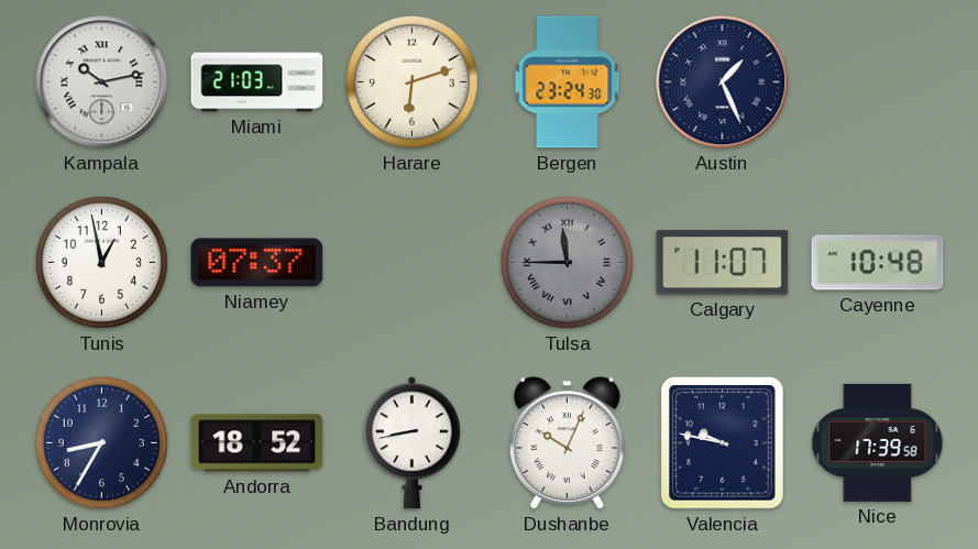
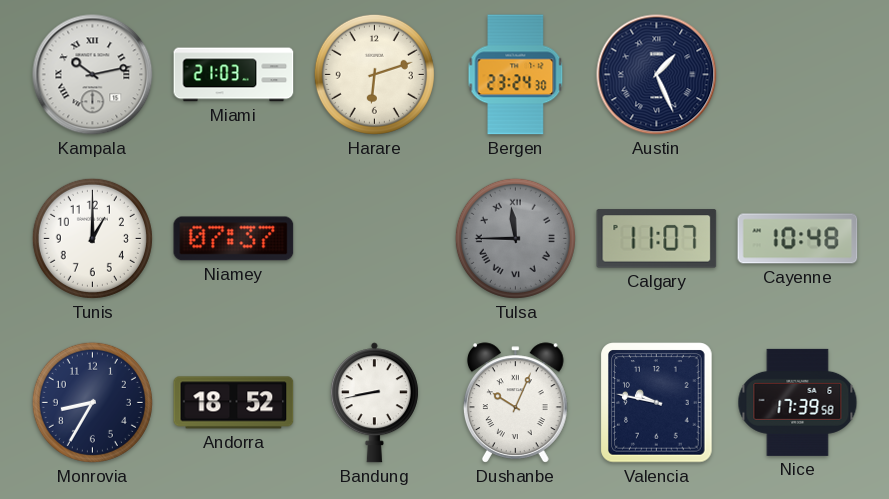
Tunis: 12:58 -> 1:00 (92, 238)
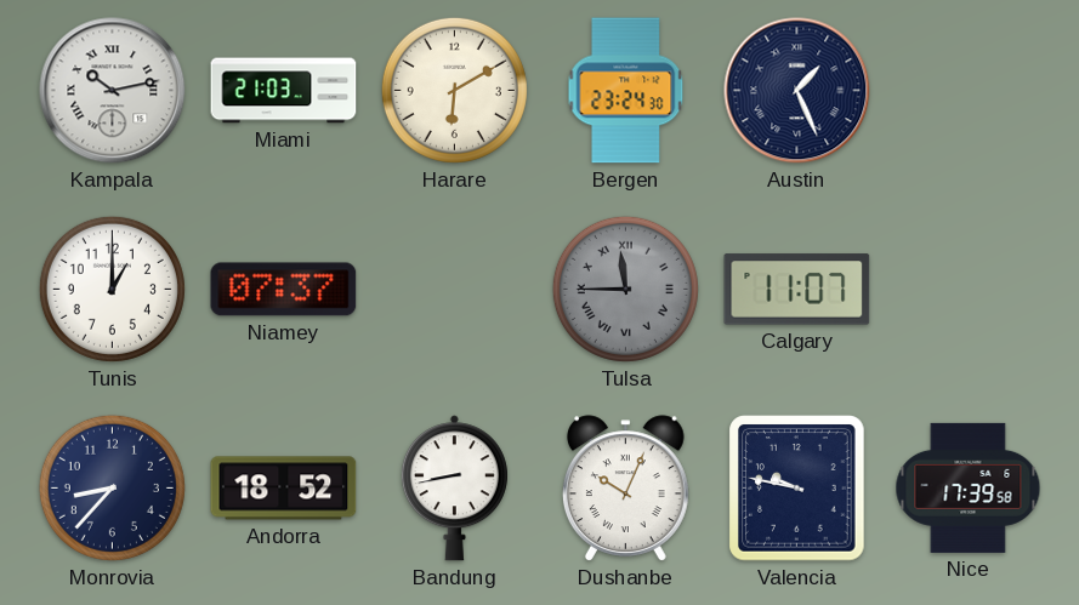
Harare: 6:12 -> 6:10 (454, 90)
Cayenne: 10:48 -> none (798, 239)
Monrovia: 8:35 -> 8:37 (112, 487)
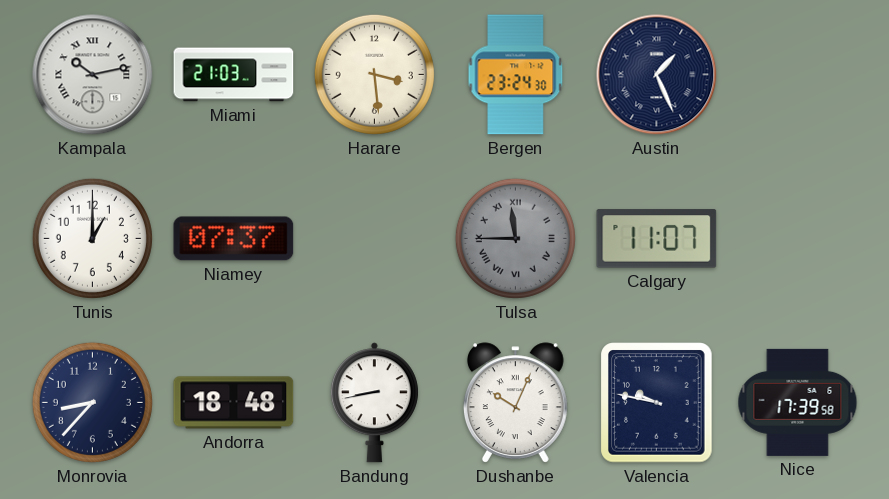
Harare: 6:10 -> 3:29 (374, 74)
Andorra: 18:52 -> 18:48 (234, 403)
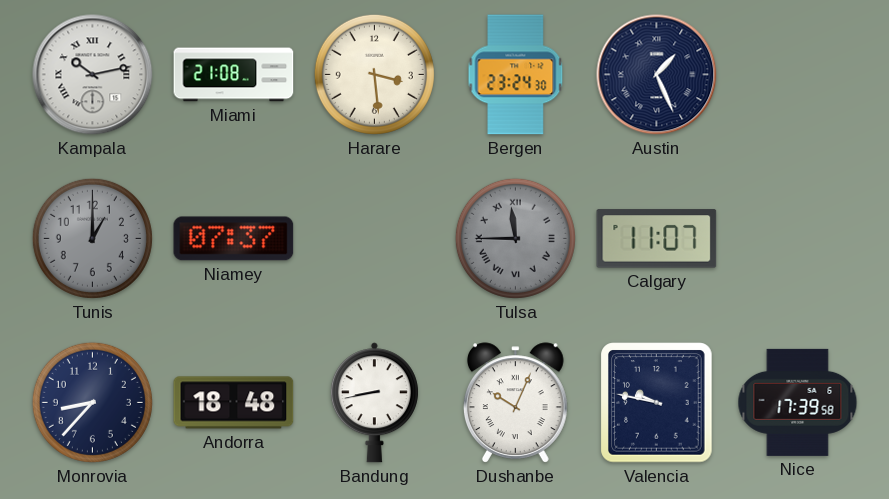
Miami: 21:03 -> 21:08 (234, 75)
Tunis dial: white -> grey (92, 238)
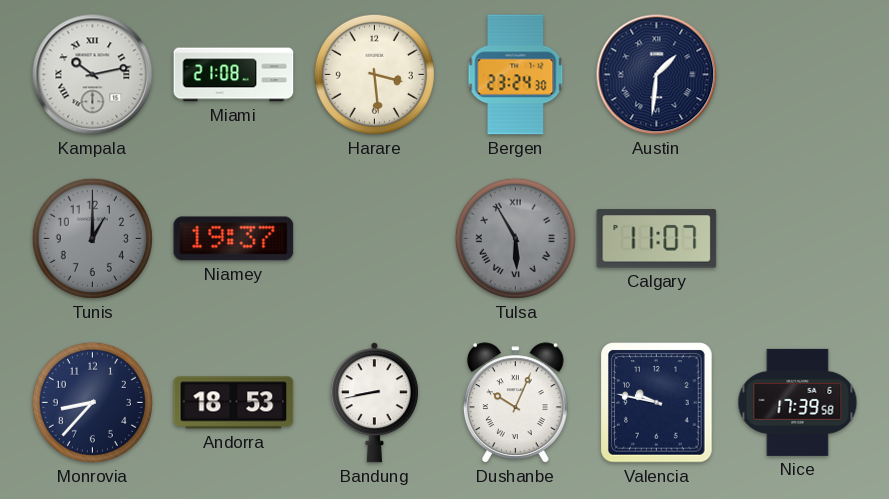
Austin: 1:26 -> 1:31 (657, 75)
Niamey: 07:37 -> 19:37 (234, 239)
Tulsa: 11:45 -> 5:55 (515, 238)
Andorra: 18:48 -> 18:53 (234, 403)
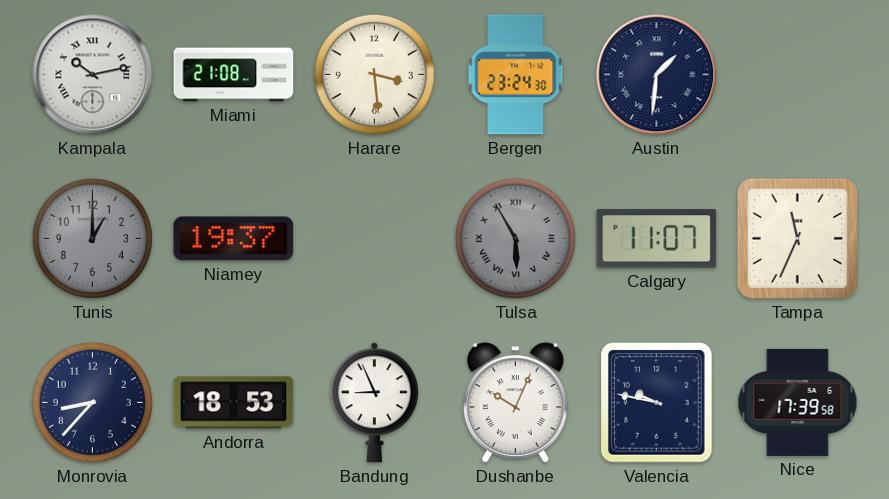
Tampa: none -> 11:34 (797, 238)
Bandung: 8:43 -> 8:56 (374, 403)
